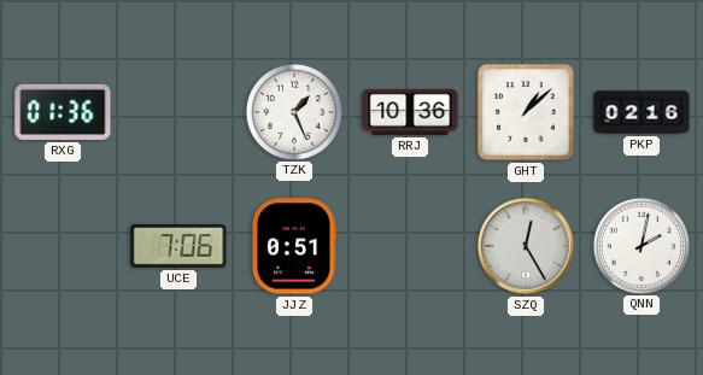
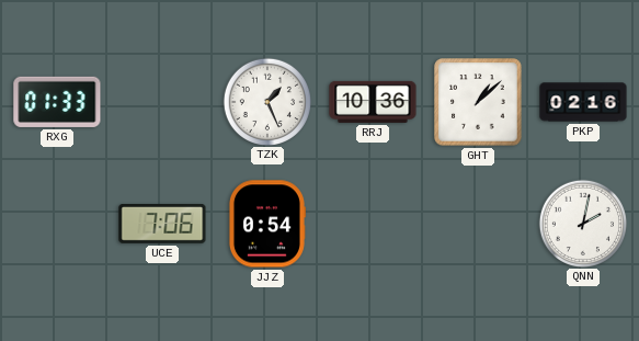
RXG: 01:36 -> 01:33 (57, 102)
JJZ: 0:51 -> 0:54 (266, 224)
SZQ: 12:25 -> none (526, 246)
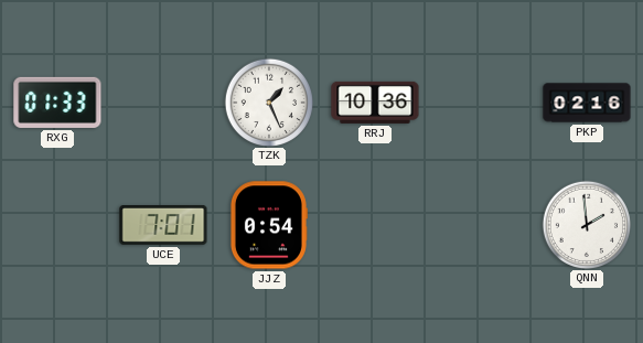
GHT: 1:08 -> none (478, 102)
UCE: 7:06 -> 7:01 (163, 226)
QNN: 2:02 -> 1:59 (586, 224)
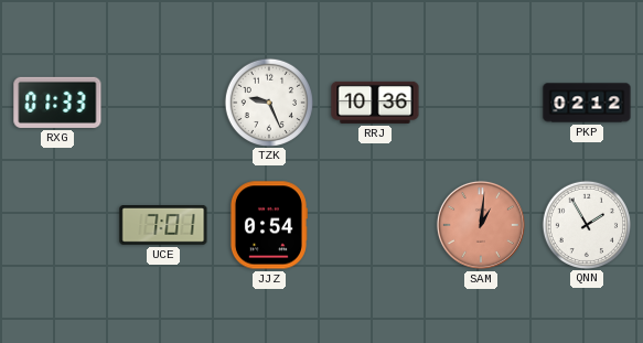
TZK: 1:26 -> 9:26 (268, 101)
PKP: 02:16 -> 02:12 (587, 103)
SAM: none -> 1:01 (481, 225)
QNN: 1:59 -> 1:55 (586, 224)
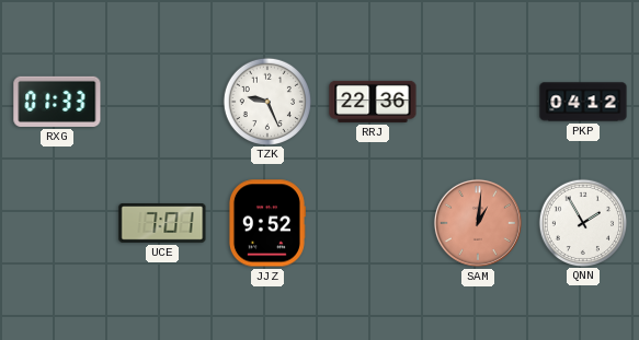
RRJ: 10:36 -> 22:36 (373, 102)
PKP: 02:12 -> 04:12 (583, 102)
JJZ: 0:54 -> 9:52 (266, 223)
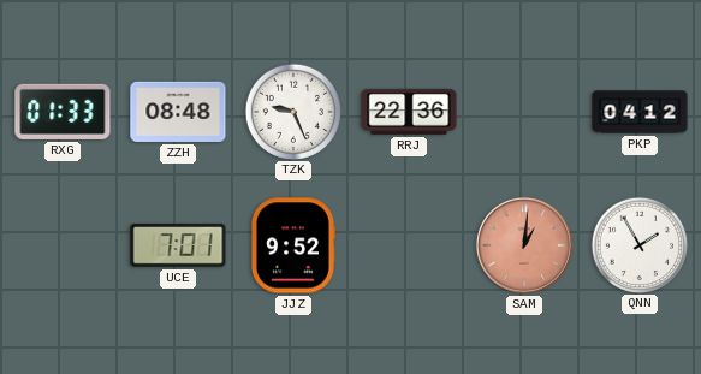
ZZH: none -> 08:48 (178, 112)
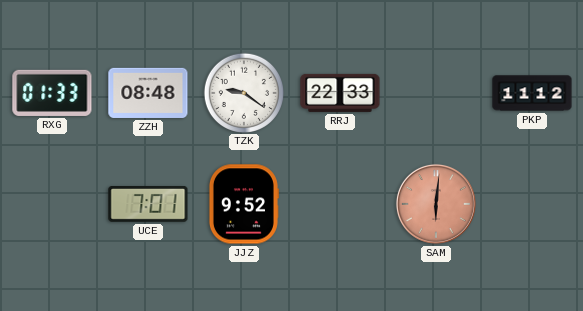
TZK: 9:26 -> 9:21 (243, 92)
RRJ: 22:36 -> 22:33 (340, 93)
PKP: 04:12 -> 11:12 (532, 93)
SAM: 1:01 -> 6:01 (436, 204)
QNN: 1:55 -> none (638, 244)
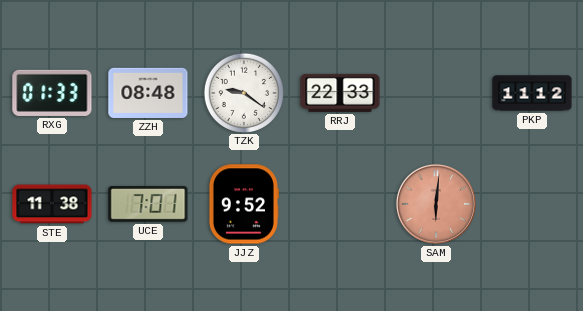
STE: none -> 11:38 (52, 204)
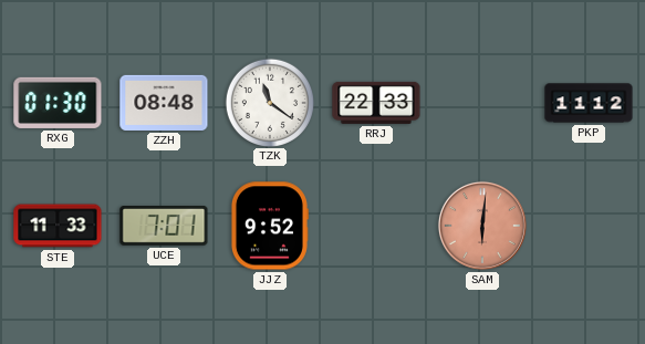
RXG: 01:33 -> 01:30 (58, 103)
TZK: 9:21 -> 11:21 (269, 102)
STE: 11:38 -> 11:33 (58, 226)
